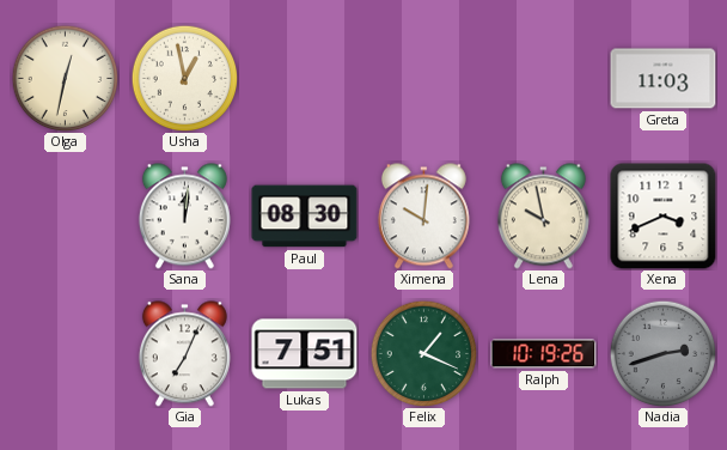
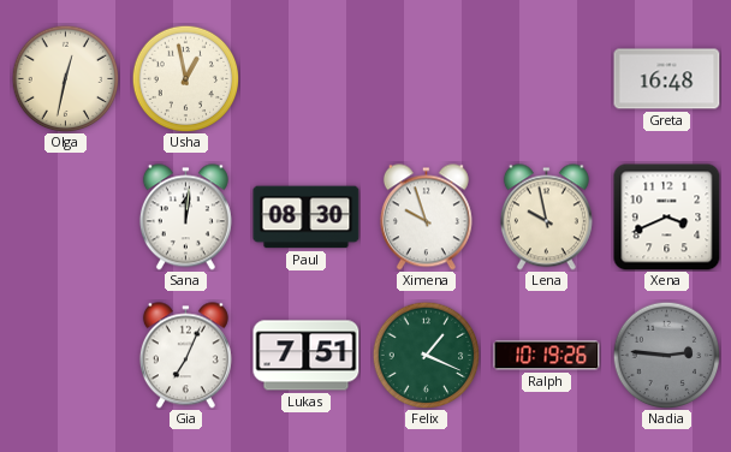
Greta: 11:03 -> 16:48 (667, 79)
Ximena: 10:01 -> 9:57 (426, 218)
Nadia: 2:42 -> 2:46 (666, 355)
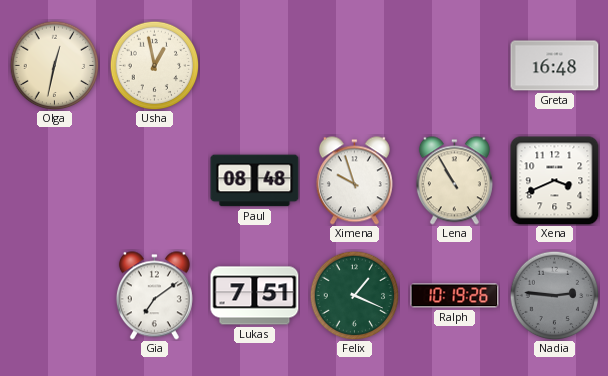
Sana: 12:01 -> none (185, 218)
Paul: 08:30 -> 08:48 (255, 181)
Lena: 9:58 -> 10:55 (454, 181)
Gia: 7:04 -> 7:09 (154, 296)
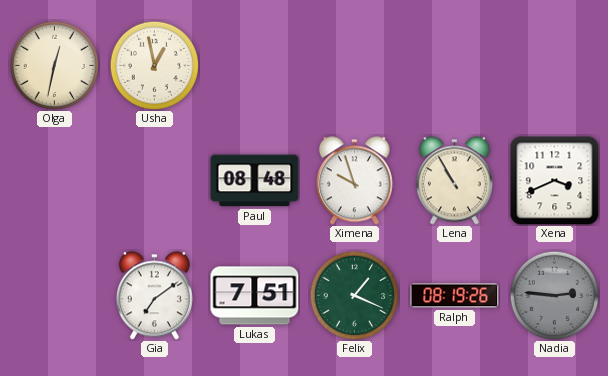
Greta: 16:48 -> none (555, 66)
Ralph: 10:19 -> 08:19 (455, 296)
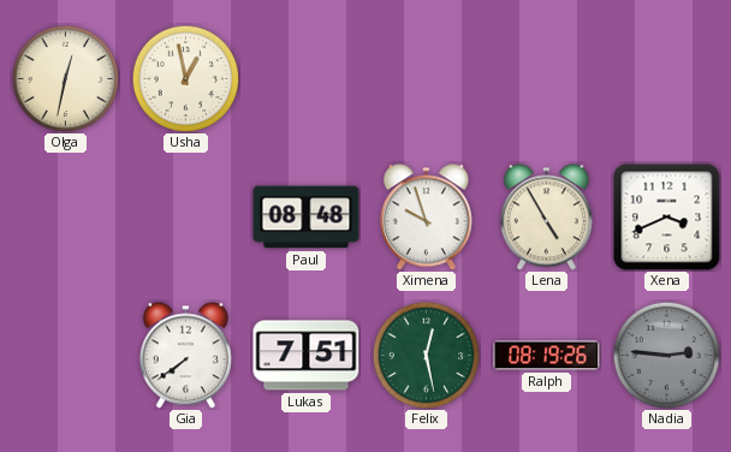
Lena: 10:55 -> 4:55 (546, 218)
Gia: 7:09 -> 7:39 (185, 356)
Felix: 1:19 -> 12:28 (426, 355)
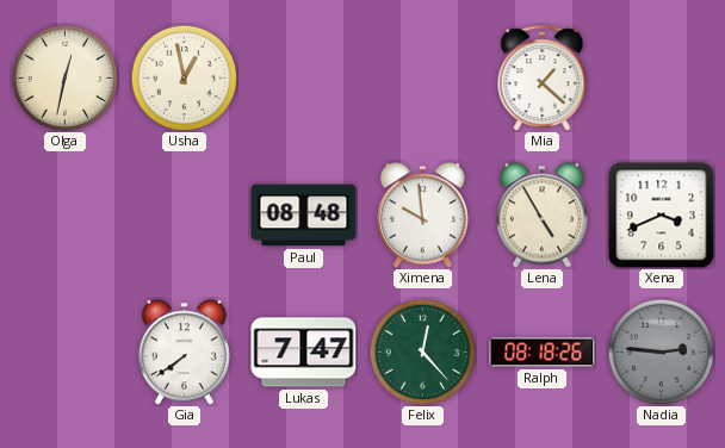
Mia: none -> 1:22 (543, 79)
Ximena: 9:57 -> 9:59 (422, 216)
Lukas: 7:51 -> 7:47 (304, 353)
Felix: 12:28 -> 12:23 (422, 351)
Ralph: 08:19 -> 08:18 (543, 353)
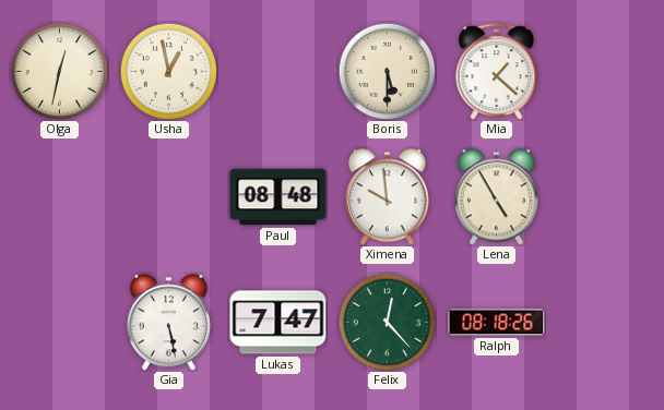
Boris: none -> 5:30 (387, 71)
Xena: 3:41 -> none (662, 216)
Gia: 7:39 -> 5:28 (168, 323)
Nadia: 2:46 -> none (661, 351)
